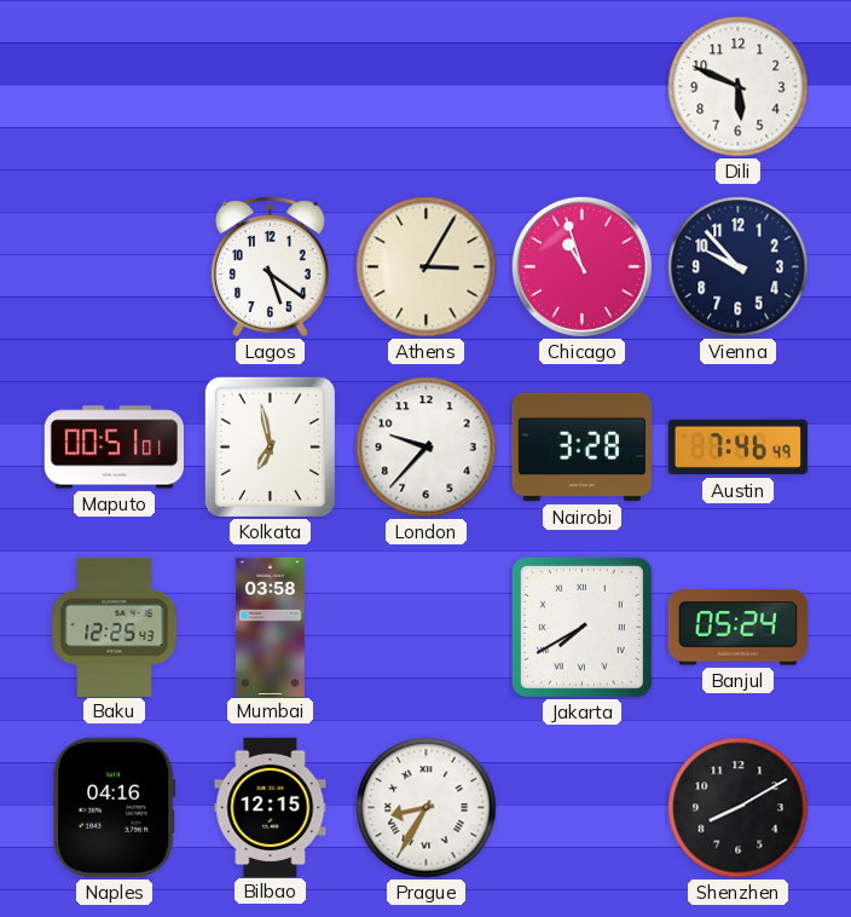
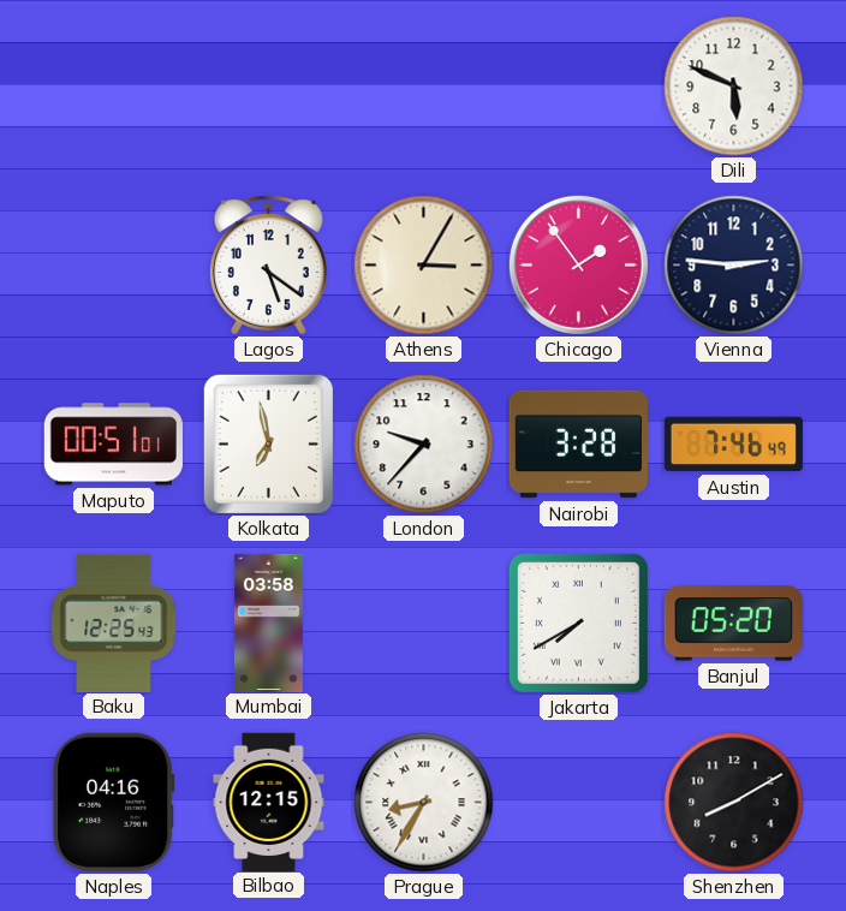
Chicago: 10:57 -> 1:54 (578, 264)
Vienna: 9:53 -> 2:46 (734, 266)
Banjul: 05:24 -> 05:20 (733, 624)
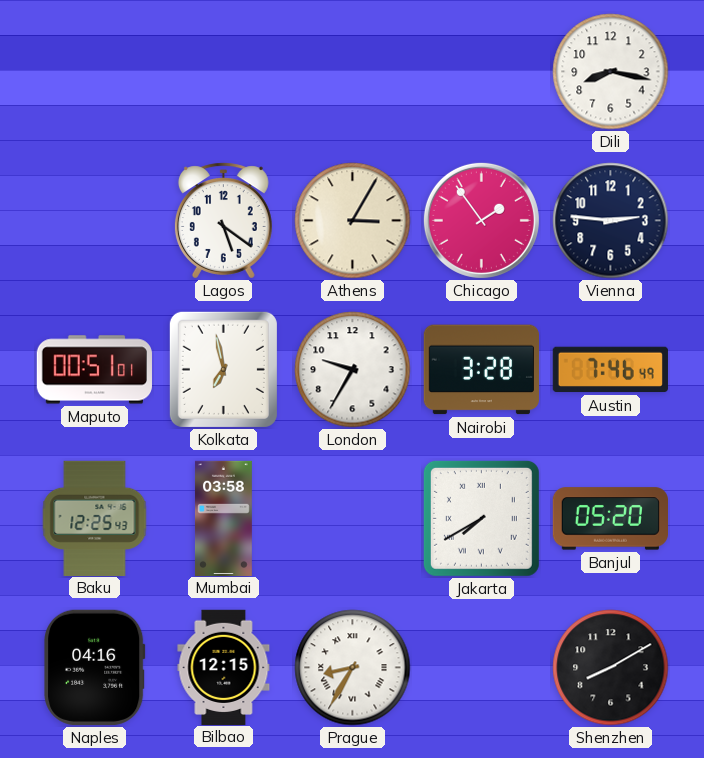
Dili: 5:49 -> 8:17 (611, 72)
London: 9:37 -> 9:35 (353, 370)
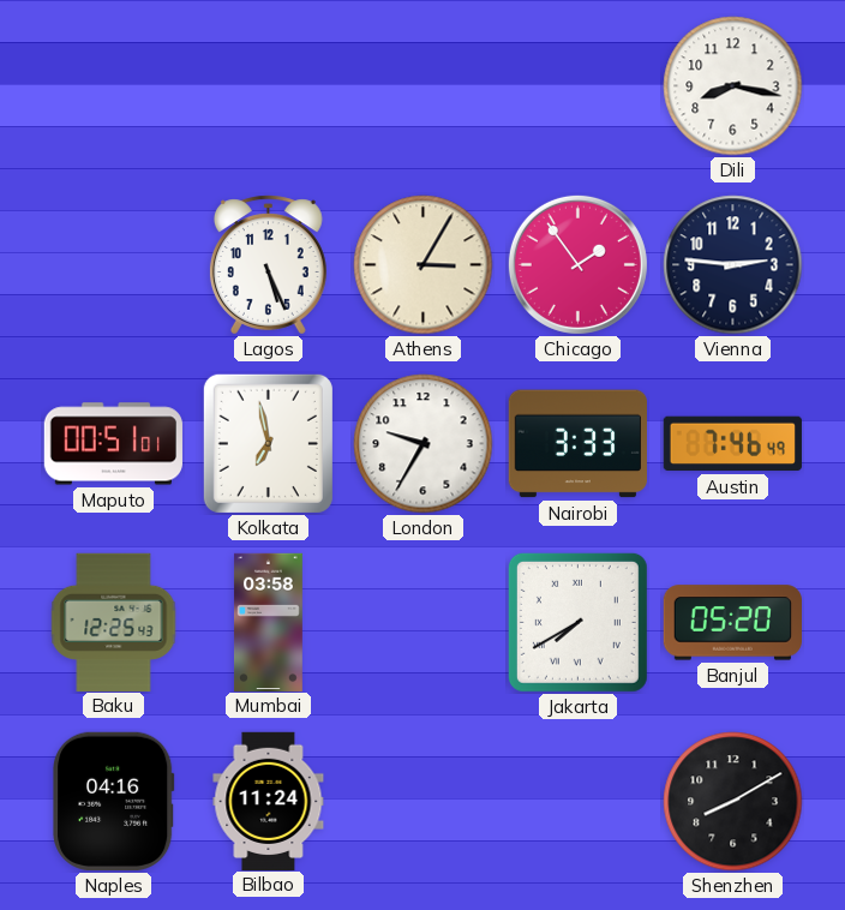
Lagos: 5:21 -> 5:26 (268, 265)
Nairobi: 3:28 -> 3:33 (577, 444)
Bilbao: 12:15 -> 11:24 (269, 801)
Prague: 8:35 -> none (353, 668)
